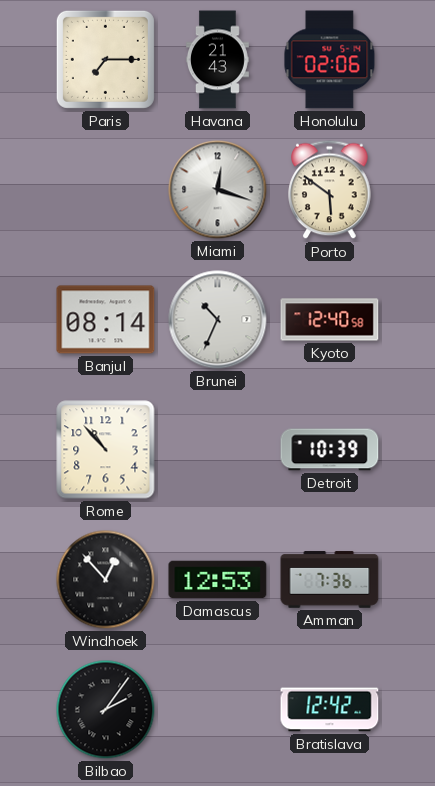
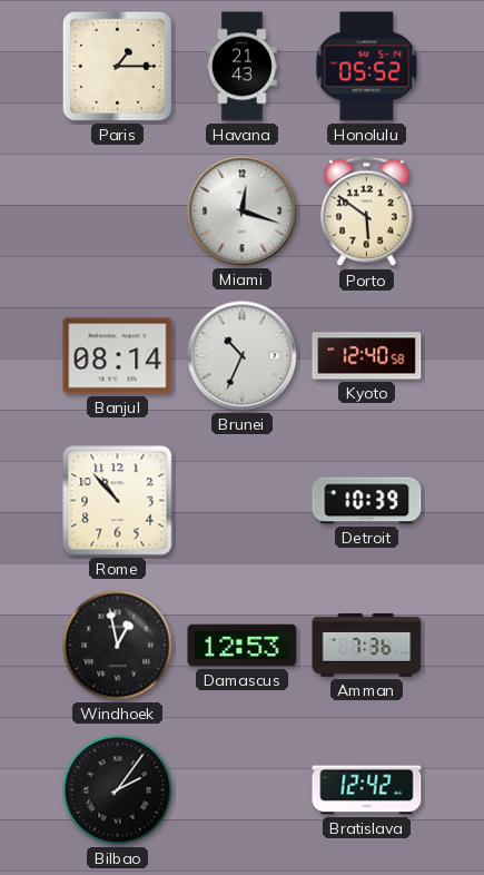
Paris: 7:15 -> 1:15 (117, 66)
Honolulu: 02:06 -> 05:52 (367, 67)
Windhoek: 12:53 -> 12:58 (118, 646)
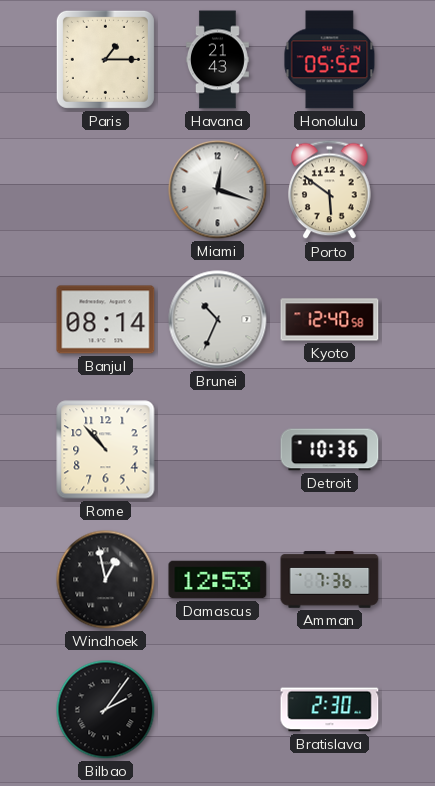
Detroit: 10:39 -> 10:36 (330, 450)
Bratislava: 12:42 -> 2:30 (330, 710)
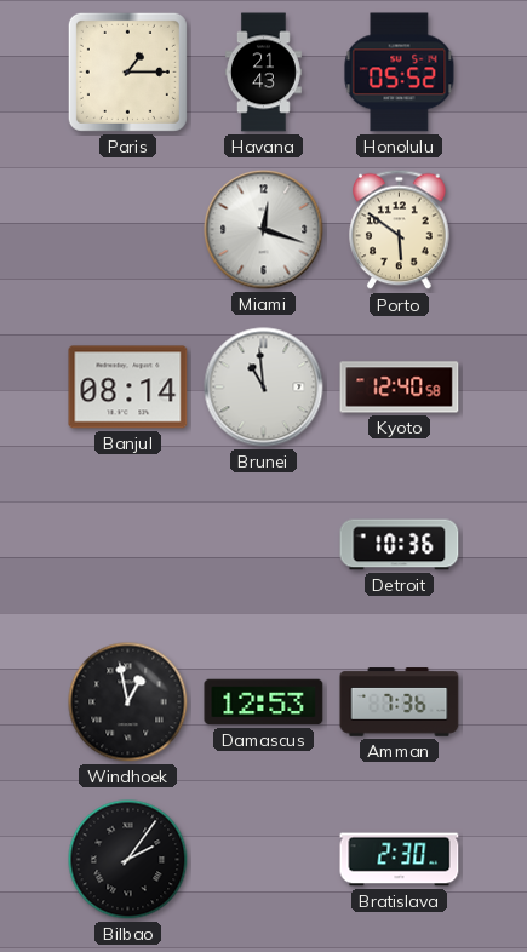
Brunei: 10:34 -> 10:59 (264, 388)
Rome: 10:53 -> none (106, 450)
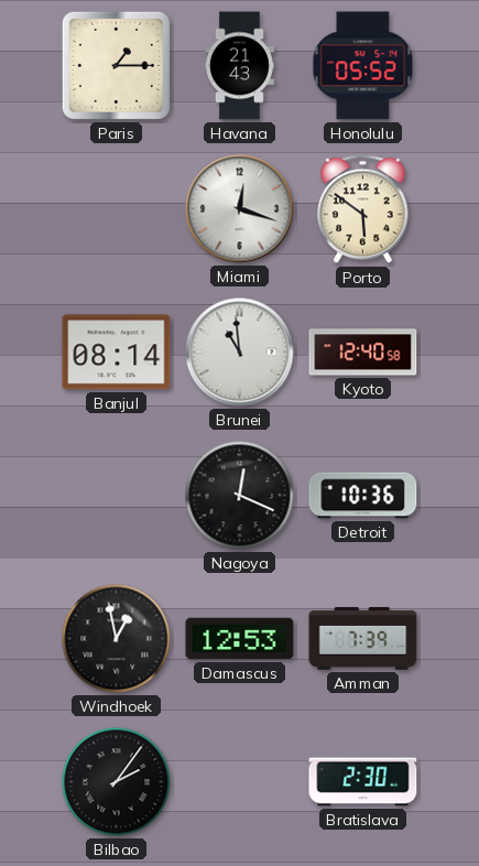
Nagoya: none -> 12:19 (240, 496)
Amman: 7:36 -> 7:39 (363, 639)
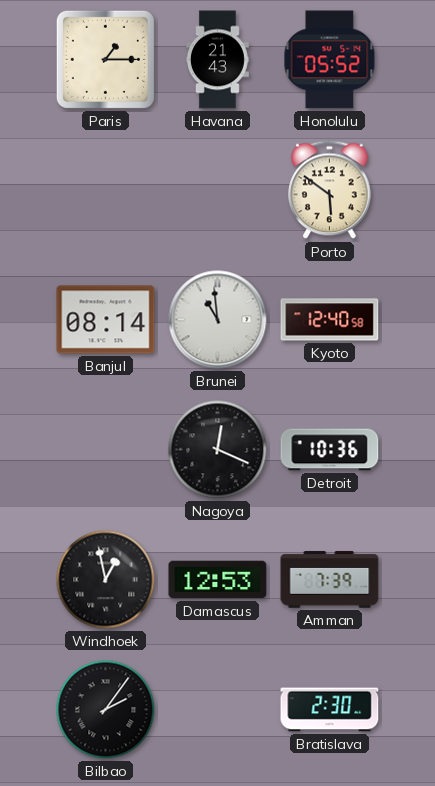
Miami: 12:18 -> none (240, 209)
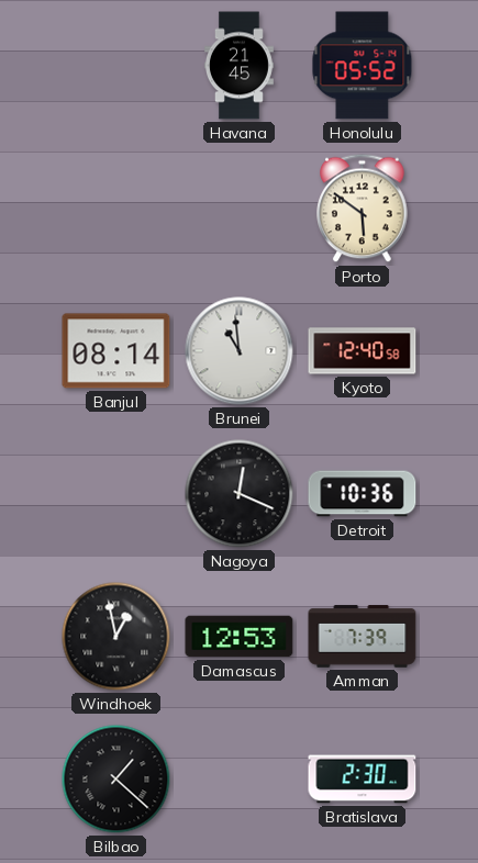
Paris: 1:15 -> none (105, 59)
Havana: 21:43 -> 21:45 (238, 66)
Bilbao: 2:06 -> 1:22 (116, 780)
